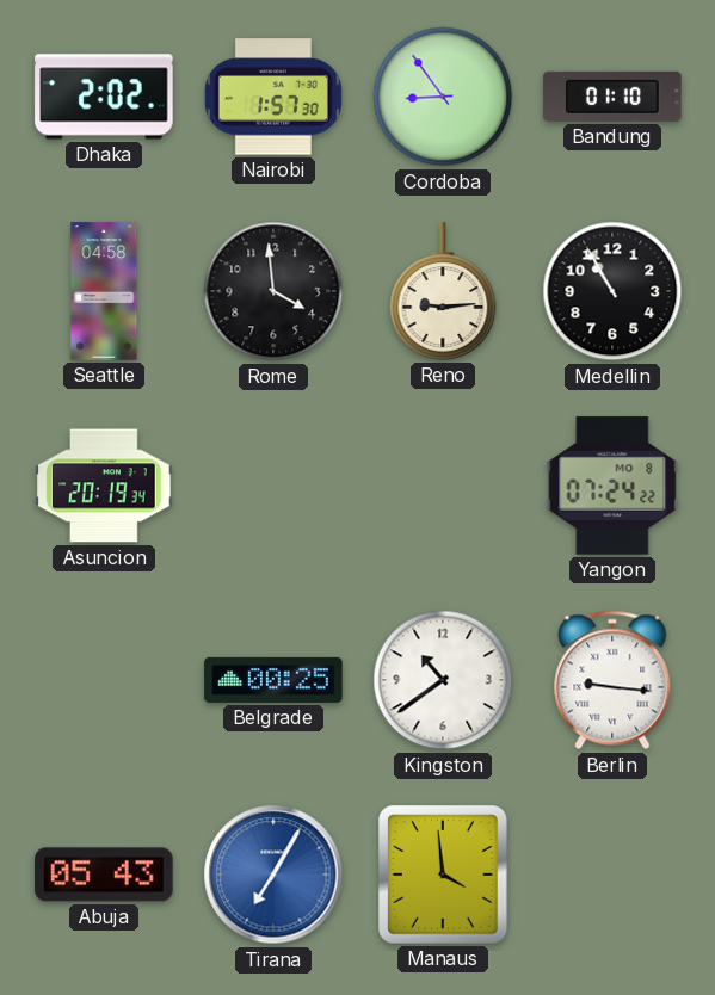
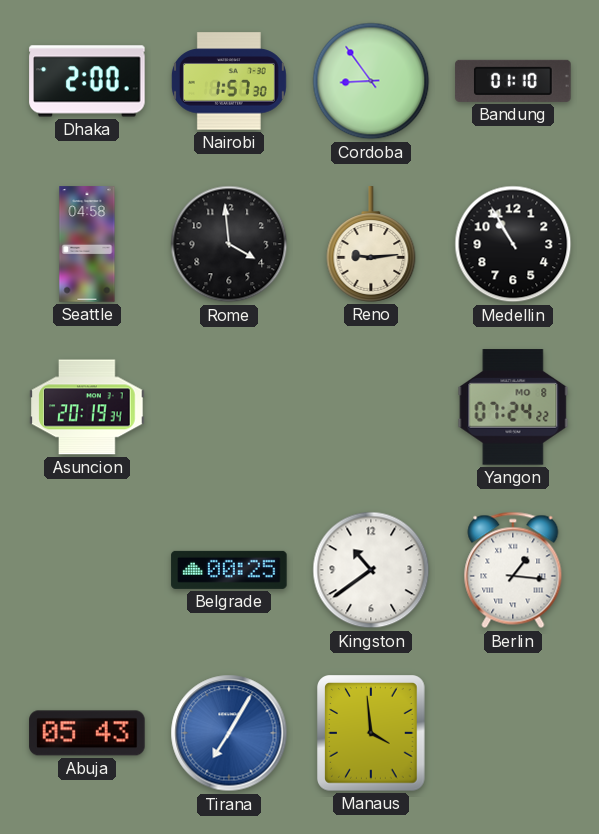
Dhaka: 2:02 -> 2:00 (87, 81)
Berlin: 9:16 -> 1:16 (513, 570)
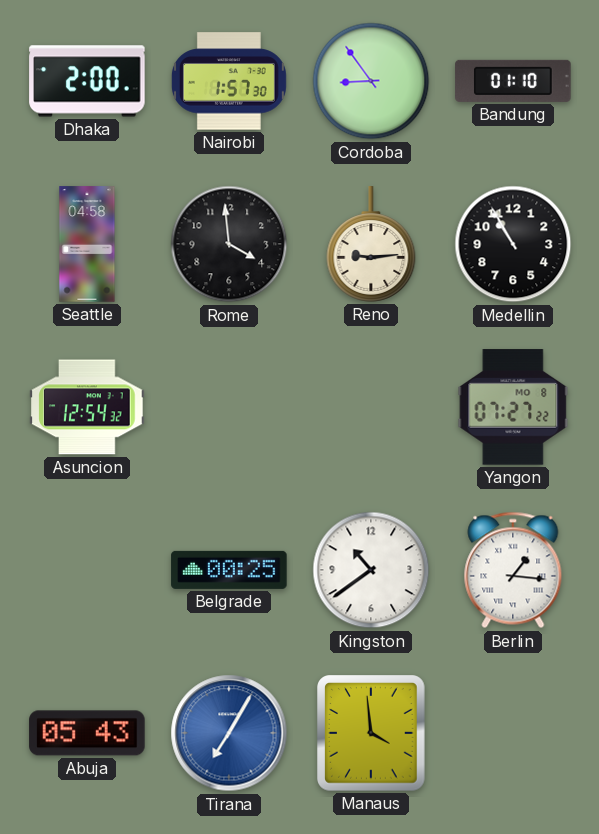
Asuncion: 20:19 -> 12:54 (87, 407)
Yangon: 07:24 -> 07:27 (513, 407)
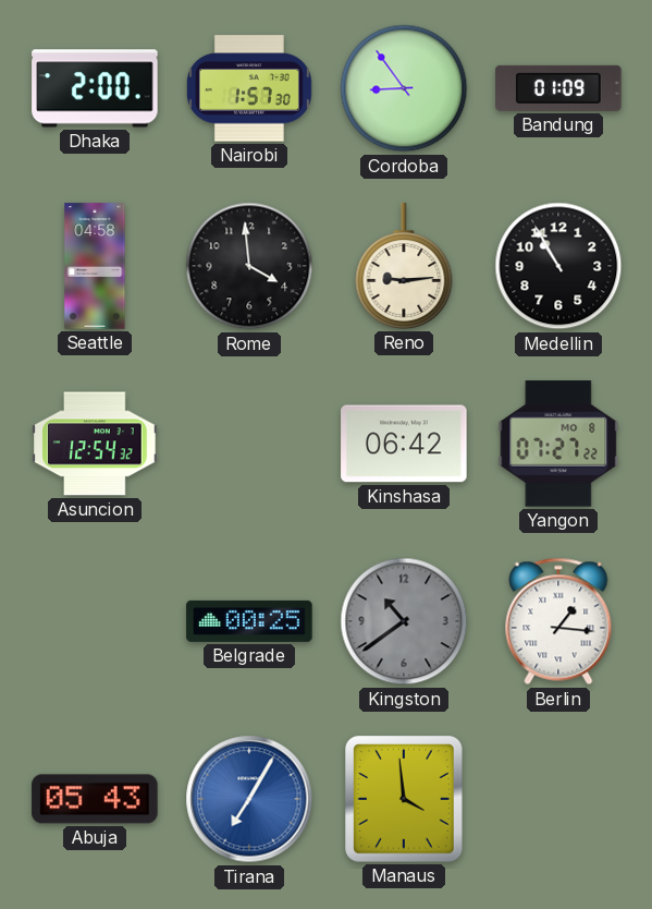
Bandung: 01:10 -> 01:09 (558, 88)
Kinshasa: none -> 06:42 (404, 444)
Kingston dial: white -> grey (404, 621)
